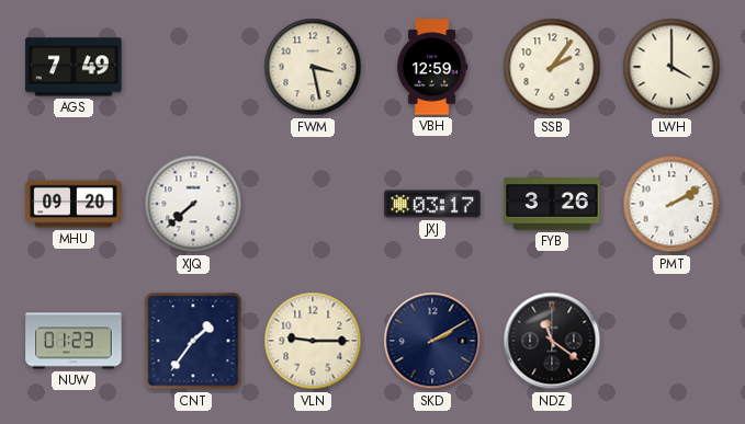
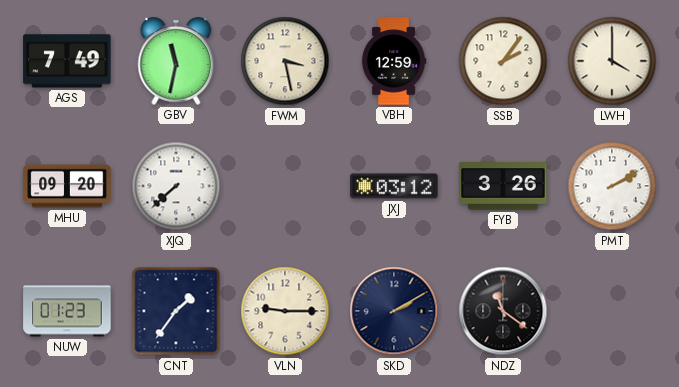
GBV: none -> 11:32 (176, 61)
JXJ: 03:17 -> 03:12 (394, 186)
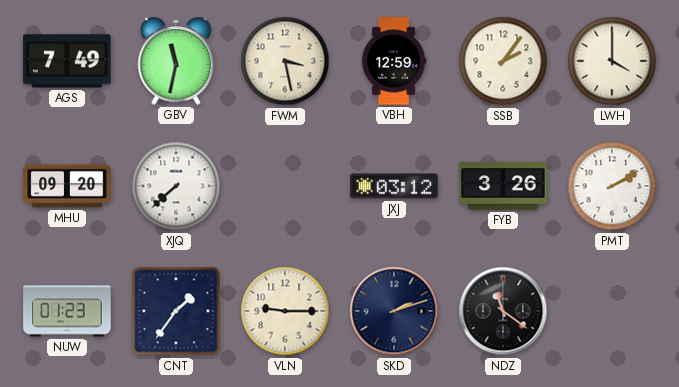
SKD: 2:10 -> 2:12 (394, 311)
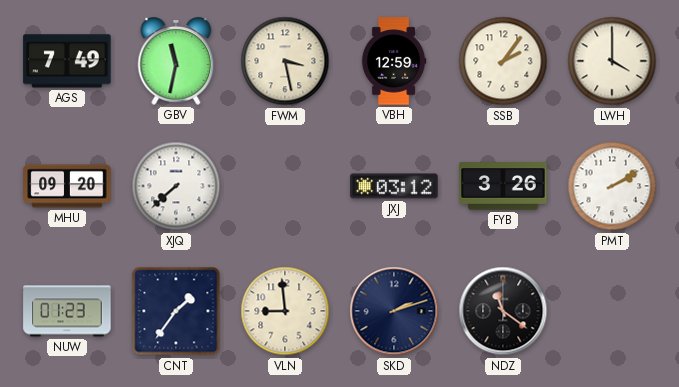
VLN: 9:15 -> 8:59 (285, 311)
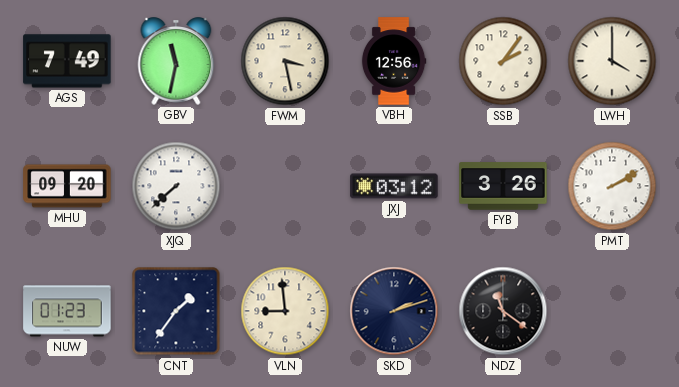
VBH: 12:59 -> 12:56 (394, 61)
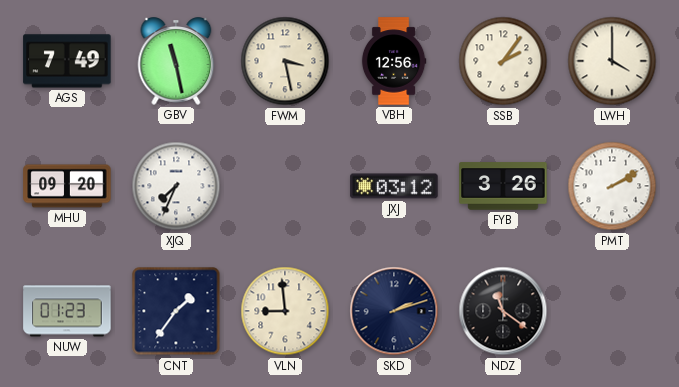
GBV: 11:32 -> 11:28 (176, 61)
XJQ: 7:38 -> 7:34 (176, 186)
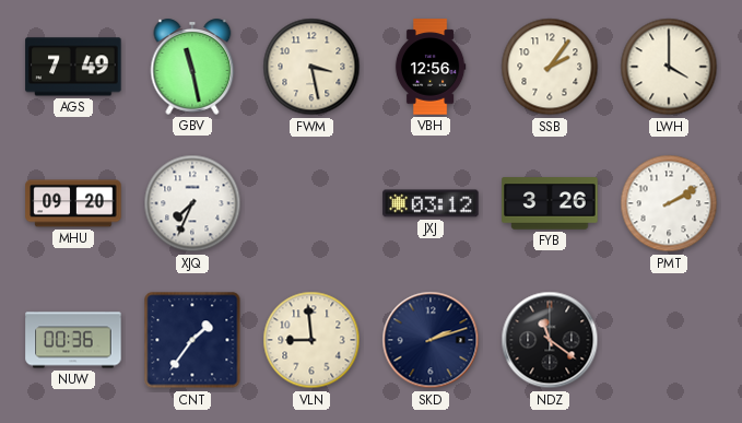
NUW: 01:23 -> 00:36 (73, 340)
